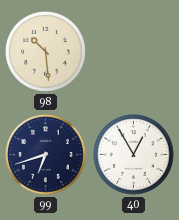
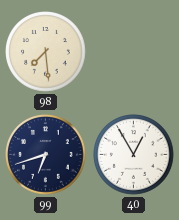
98: 10:29 -> 7:29 (46, 52)
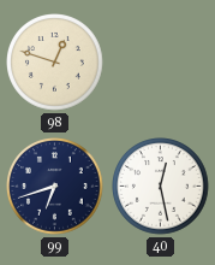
98: 7:29 -> 12:48 (55, 63)
40: 12:55 -> 12:28 (161, 187)
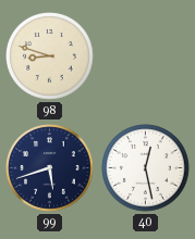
98: 12:48 -> 8:48 (50, 56)
99: 6:42 -> 5:42 (50, 168)
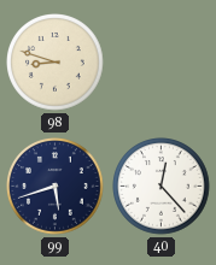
40: 12:28 -> 12:23 (162, 187)
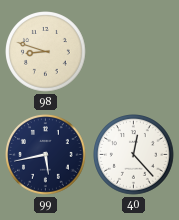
99: 5:42 -> 5:43 (46, 155)
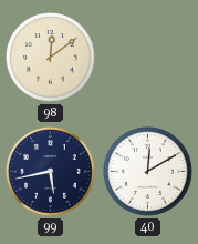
98: 8:48 -> 12:09 (51, 58)
40: 12:23 -> 12:10 (148, 172)
